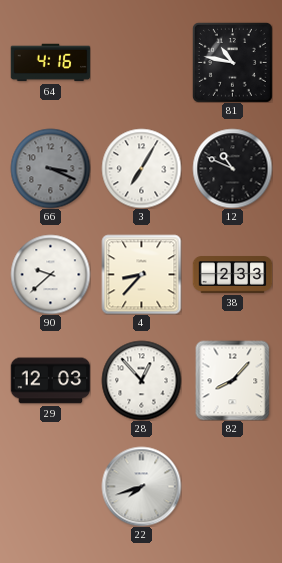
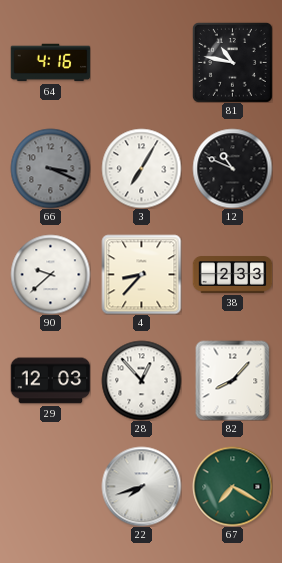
67: none -> 7:20 (232, 486)
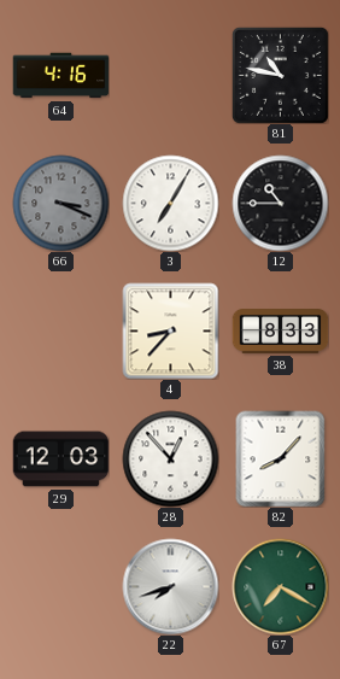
12: 10:49 -> 10:45 (280, 203)
90: 9:38 -> none (50, 274)
38: 2:33 -> 8:33 (280, 332)
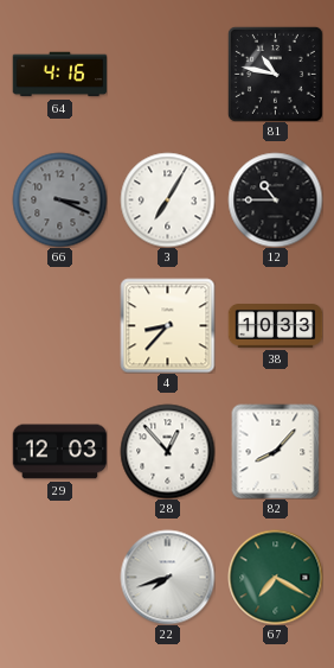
38: 8:33 -> 10:33 (275, 326)
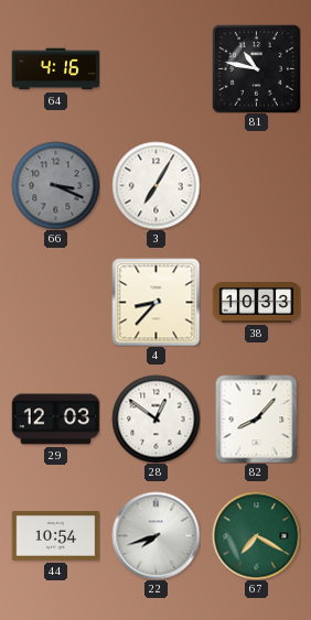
12: 10:45 -> none (275, 199)
28: 12:53 -> 12:51 (155, 418)
44: none -> 10:54 (55, 536)
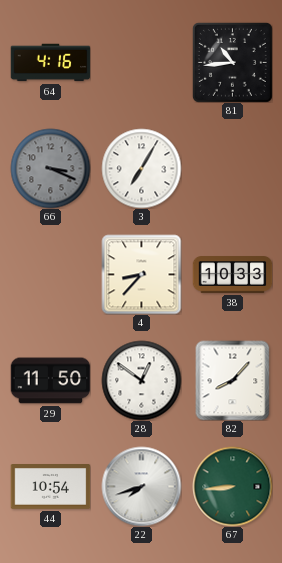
81: 10:47 -> 10:44 (232, 62)
29: 12:03 -> 11:50 (50, 381)
67: 7:20 -> 8:44 (232, 486)
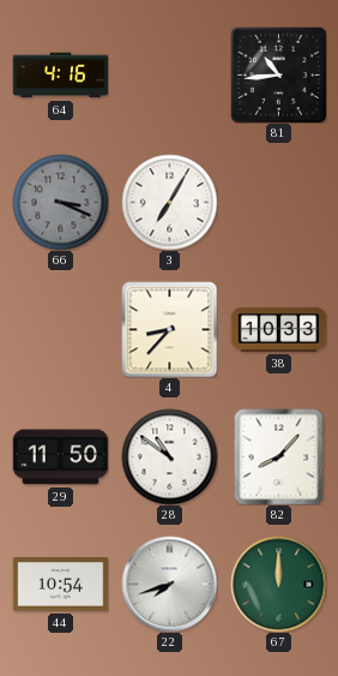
28: 12:51 -> 10:51 (169, 456)
67: 8:44 -> 12:00 (278, 584)
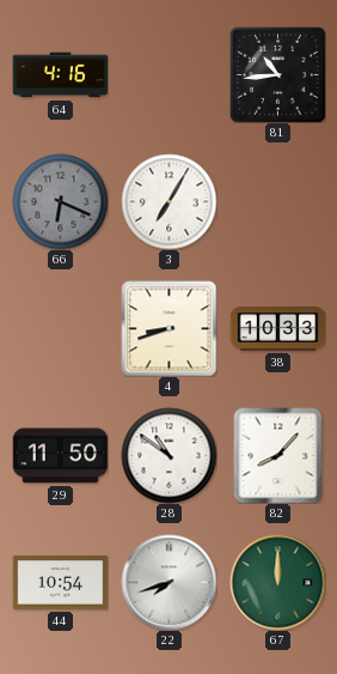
66: 3:19 -> 6:19 (60, 201)
4: 8:37 -> 8:42 (168, 328)
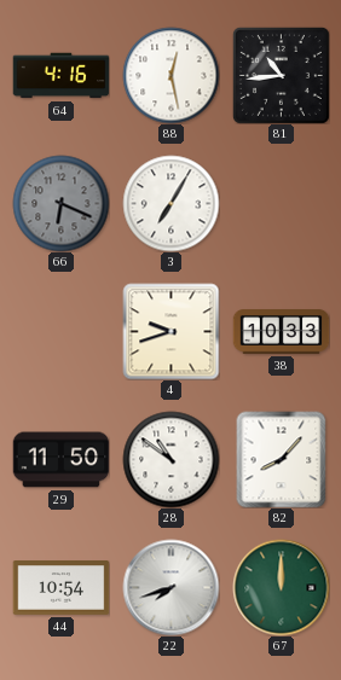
88: none -> 12:28 (170, 75)
4: 8:42 -> 9:42 (170, 331)
